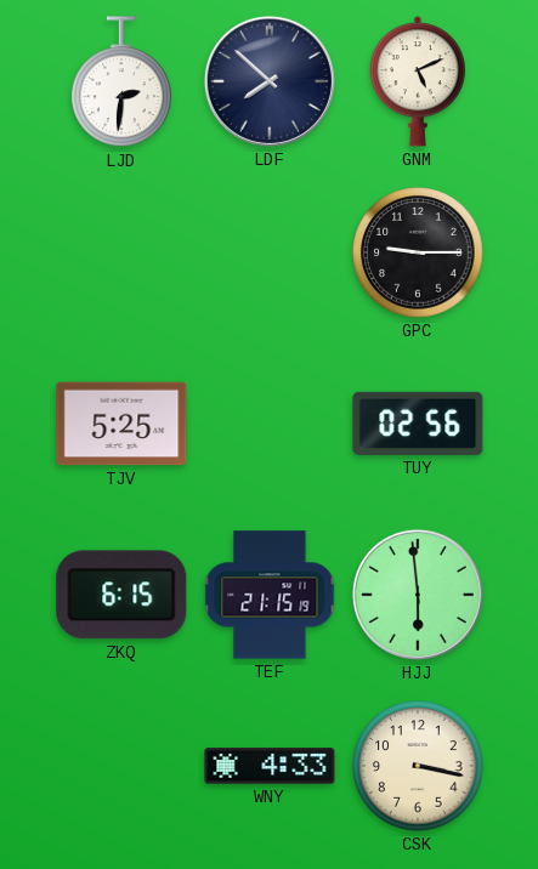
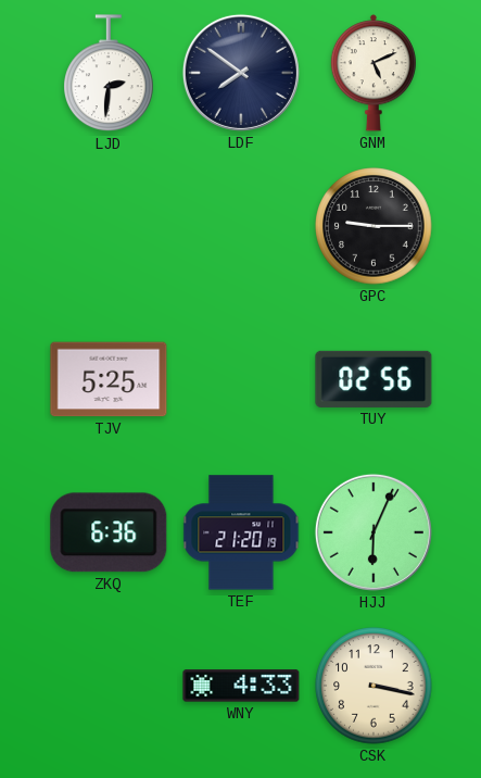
LDF: 7:52 -> 7:51 (241, 73)
ZKQ: 6:15 -> 6:36 (109, 532)
TEF: 21:15 -> 21:20 (241, 532)
HJJ: 5:59 -> 6:04 (374, 532)
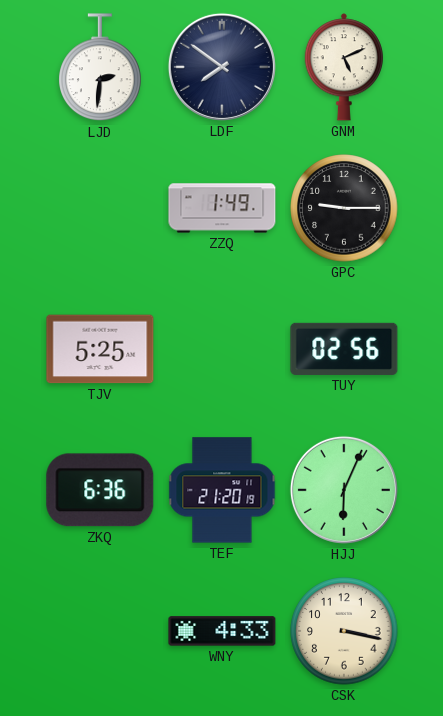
ZZQ: none -> 1:49 (222, 208)
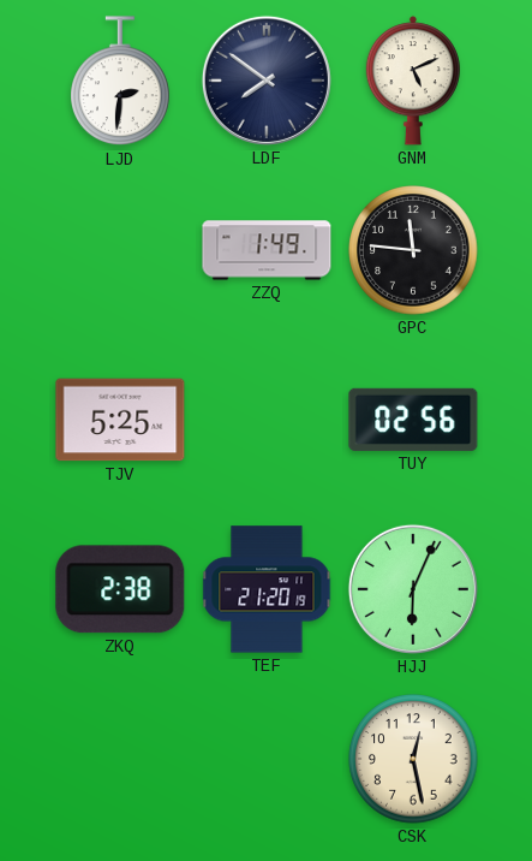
GPC: 9:15 -> 11:46 (413, 250)
ZKQ: 6:36 -> 2:38 (120, 589)
WNY: 4:33 -> none (222, 631)
CSK: 3:17 -> 12:28 (413, 759)
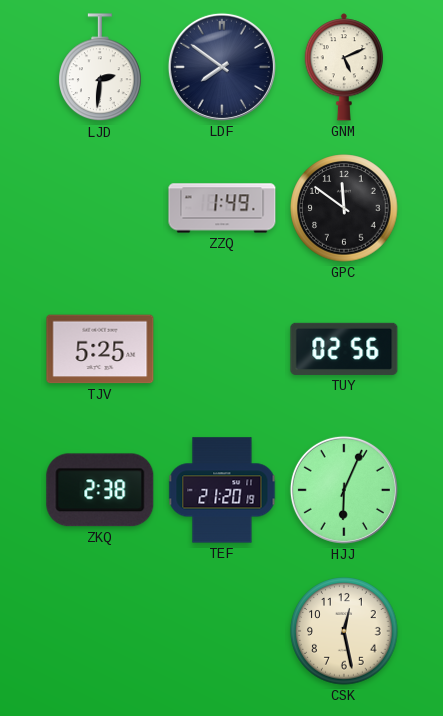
GPC: 11:46 -> 11:51 (344, 208)
